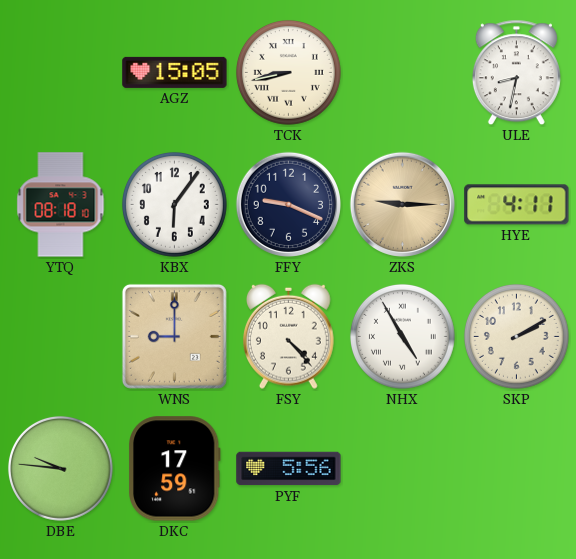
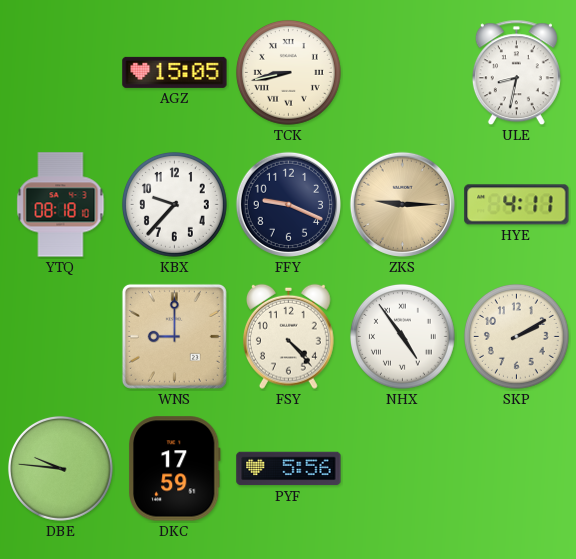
KBX: 6:06 -> 9:37 (174, 204)
NHX: 4:55 -> 4:54 (402, 336)
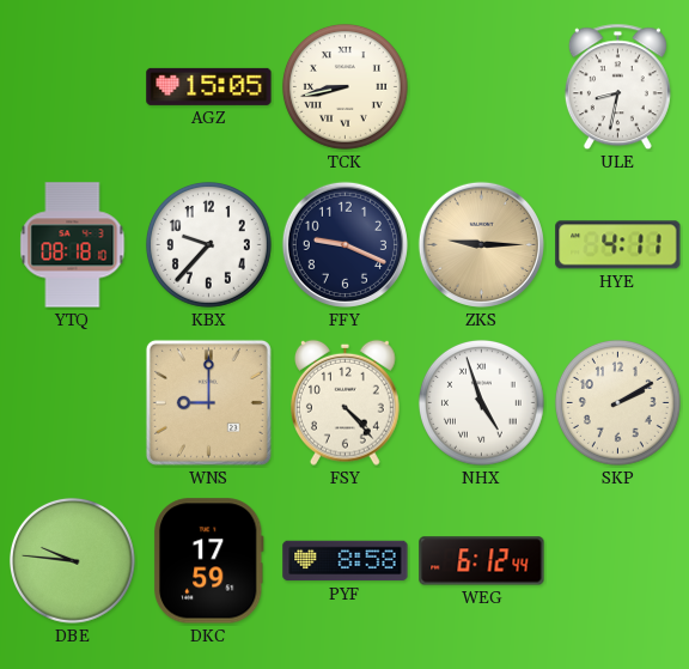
NHX: 4:54 -> 4:57 (481, 402)
PYF: 5:56 -> 8:58 (346, 561)
WEG: none -> 6:12 (482, 561)
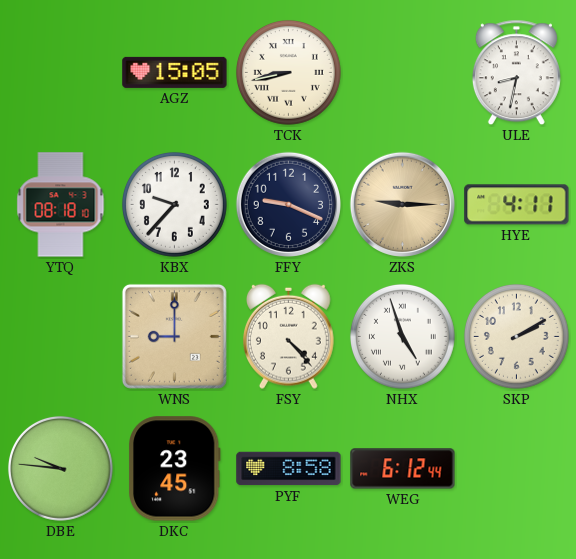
DKC: 17:59 -> 23:45 (174, 469)
